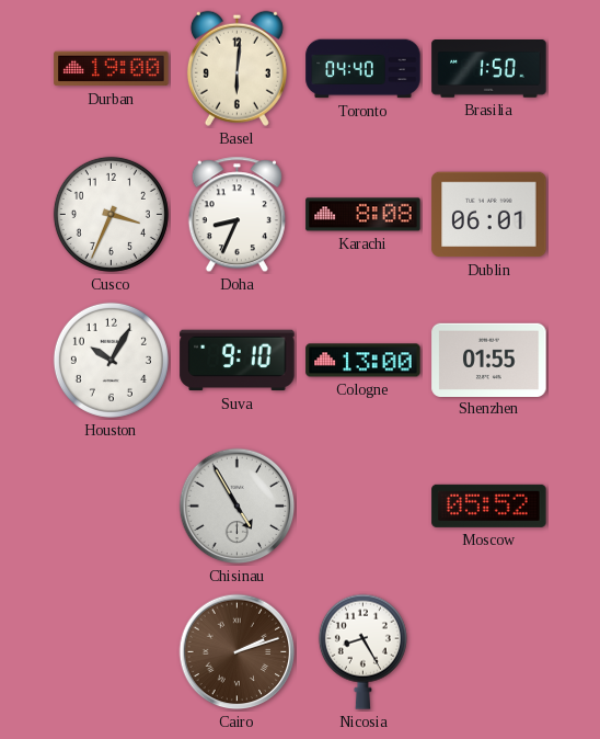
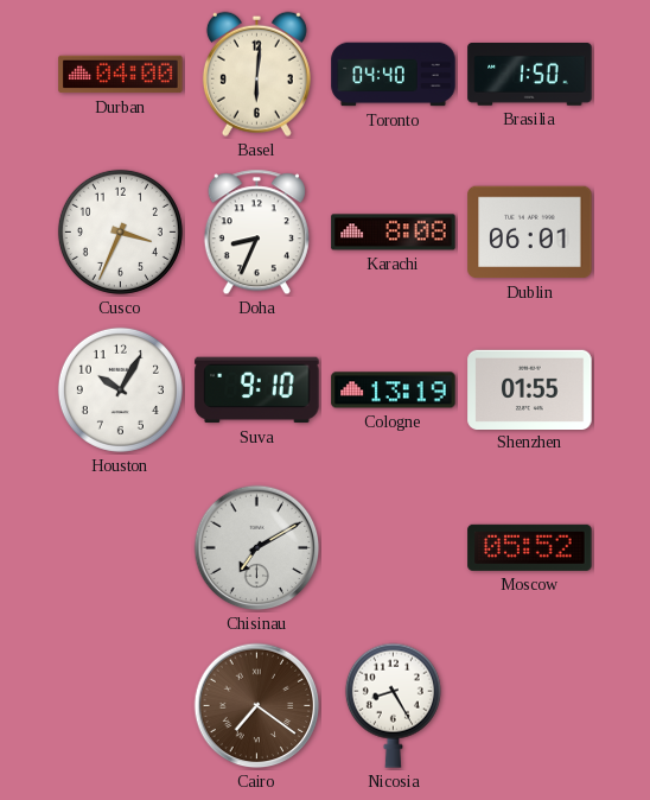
Durban: 19:00 -> 04:00 (121, 75)
Cologne: 13:00 -> 13:19 (394, 391)
Chisinau: 4:55 -> 7:10 (257, 548)
Cairo: 2:12 -> 7:21 (257, 706)
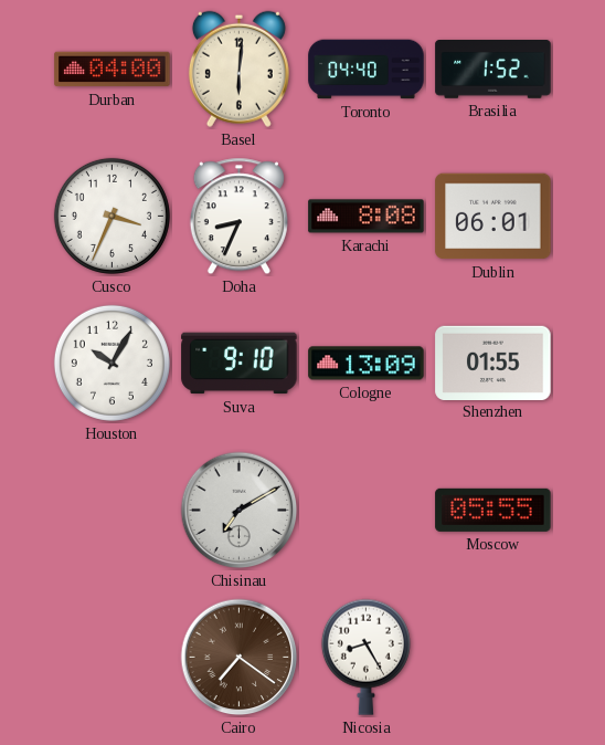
Brasilia: 1:50 -> 1:52 (493, 70)
Cologne: 13:19 -> 13:09 (367, 364)
Moscow: 05:52 -> 05:55 (493, 510)
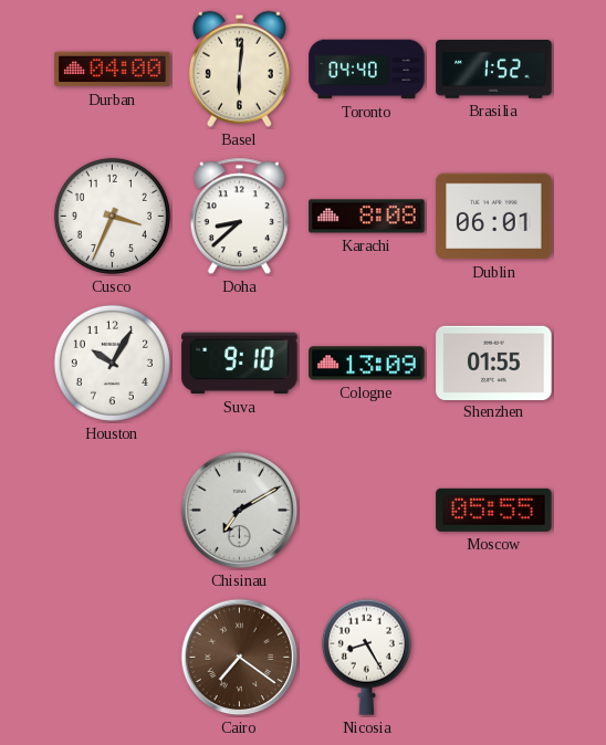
Doha: 8:34 -> 8:38 (239, 217)
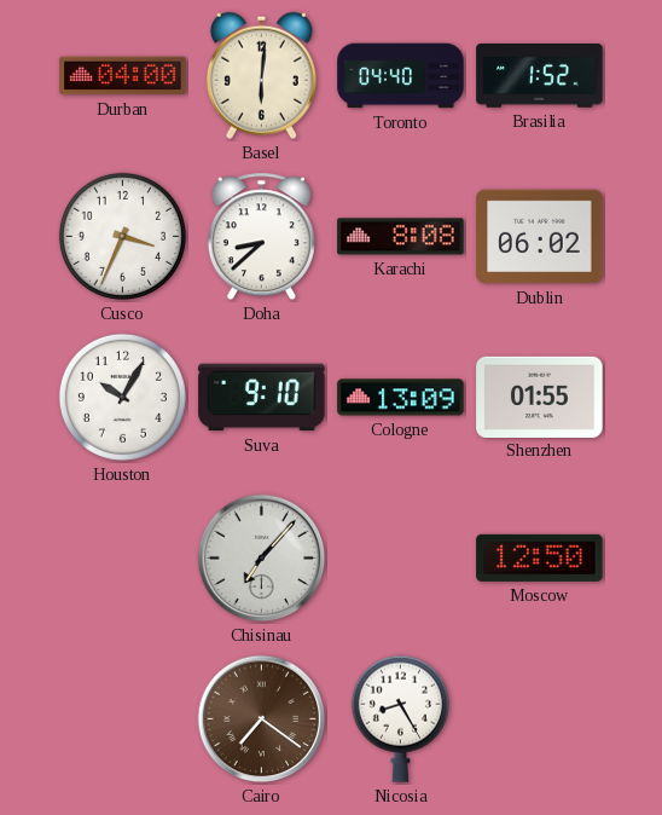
Dublin: 06:01 -> 06:02 (540, 237)
Chisinau: 7:10 -> 7:07 (262, 559)
Moscow: 05:55 -> 12:50 (540, 557)
